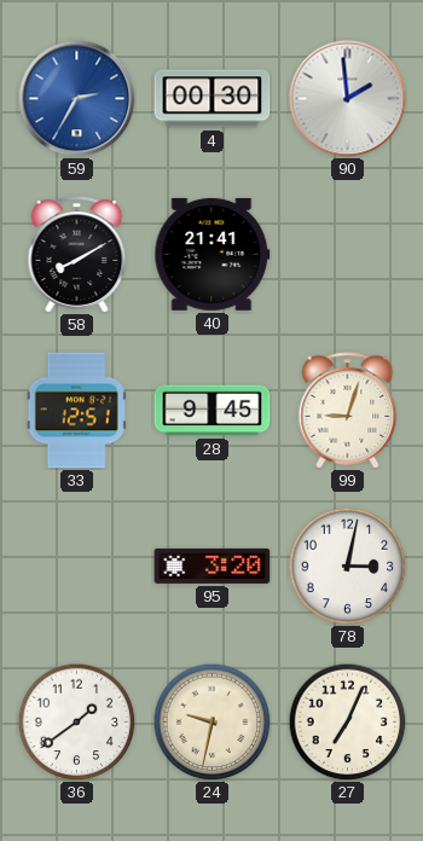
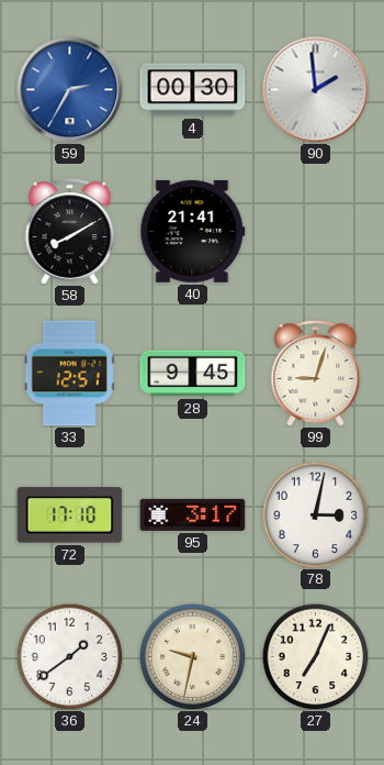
72: none -> 17:10 (70, 515)
95: 3:20 -> 3:17 (193, 514)
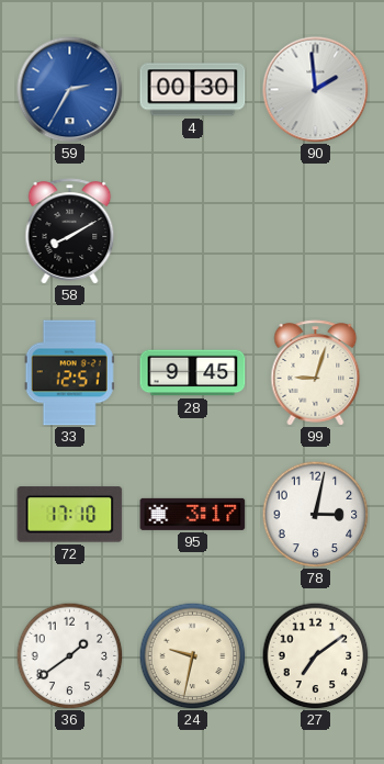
40: 21:41 -> none (193, 231)
27: 7:04 -> 7:09 (315, 655)
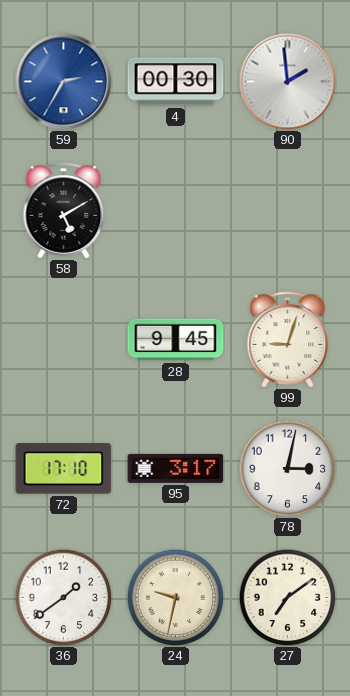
58: 8:10 -> 5:10 (64, 211)
33: 12:51 -> none (69, 373)
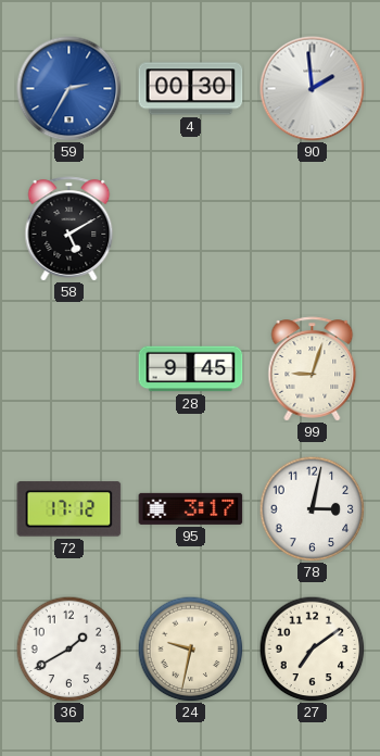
72: 17:10 -> 17:12 (69, 509)
36: 1:39 -> 1:40 (68, 648)
